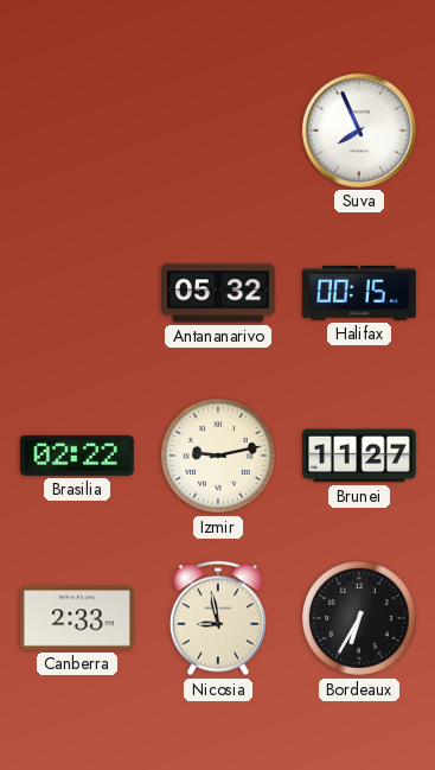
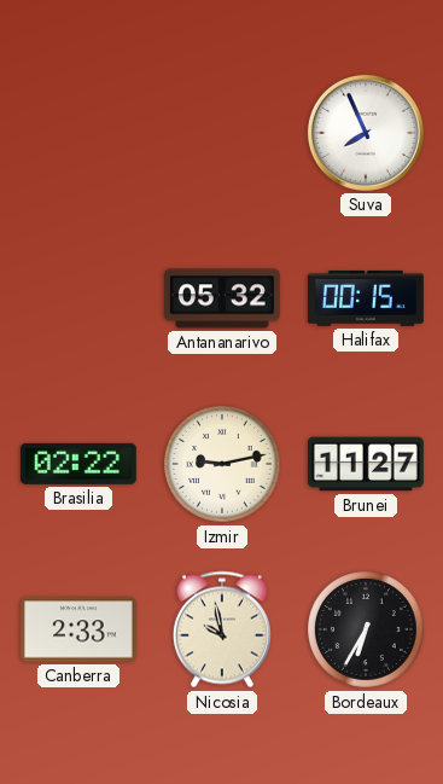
Nicosia: 8:58 -> 9:58 (222, 629)
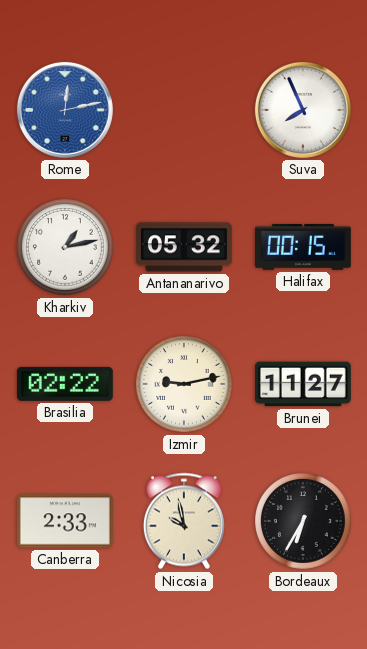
Rome: none -> 12:13 (65, 110)
Kharkiv: none -> 1:13 (66, 248)
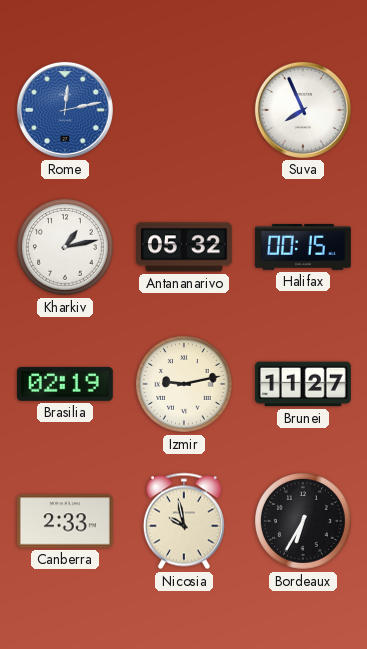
Brasilia: 02:22 -> 02:19 (65, 384)
